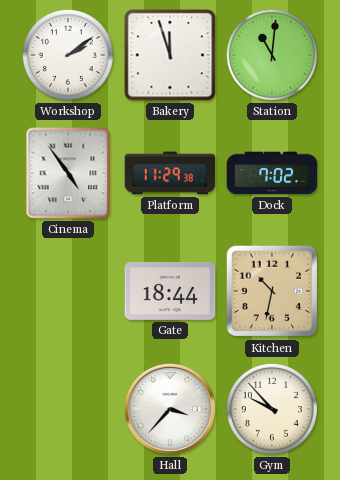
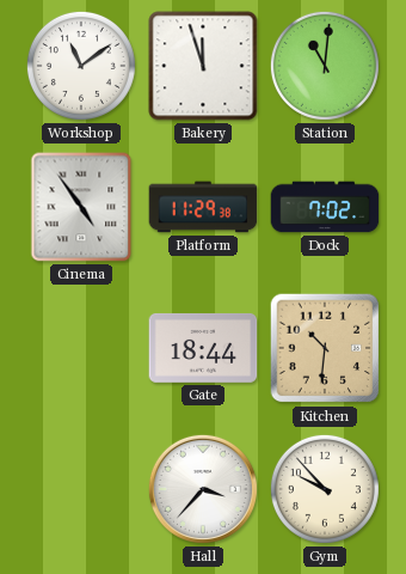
Workshop: 2:09 -> 11:09 (81, 66)
Kitchen: 10:32 -> 10:31 (325, 348)
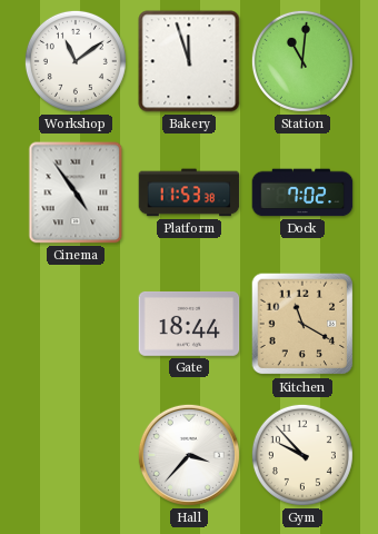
Platform: 11:29 -> 11:53 (189, 192)
Kitchen: 10:31 -> 11:20 (302, 324)
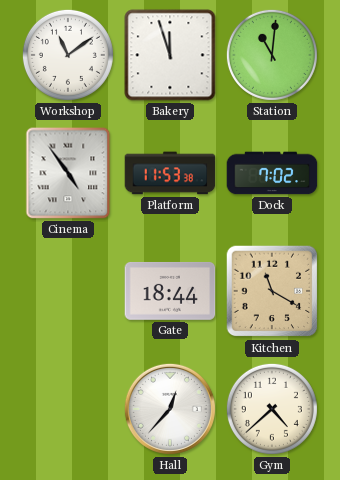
Hall: 3:37 -> 12:37 (170, 409)
Gym: 9:53 -> 4:38 (272, 409)
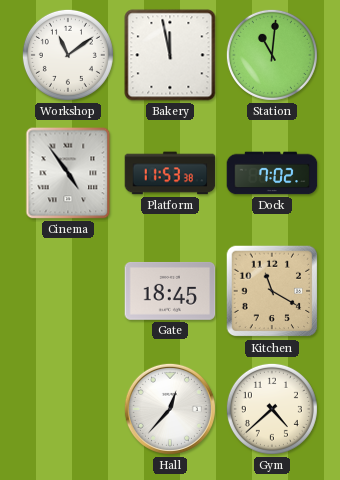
Bakery: 11:57 -> 11:58 (170, 55)
Gate: 18:44 -> 18:45 (170, 291)
